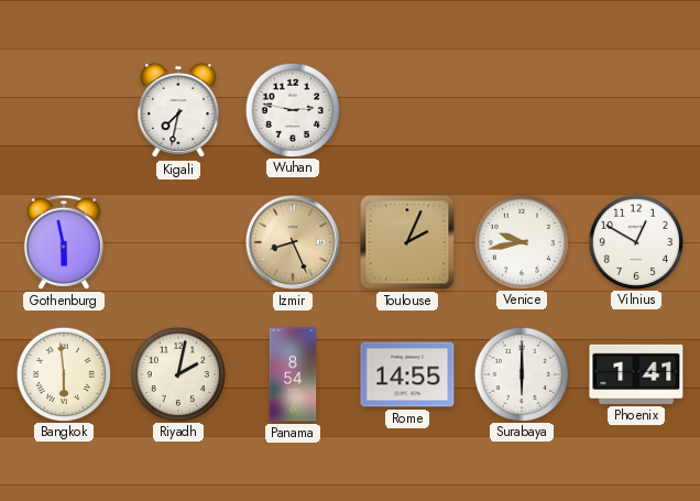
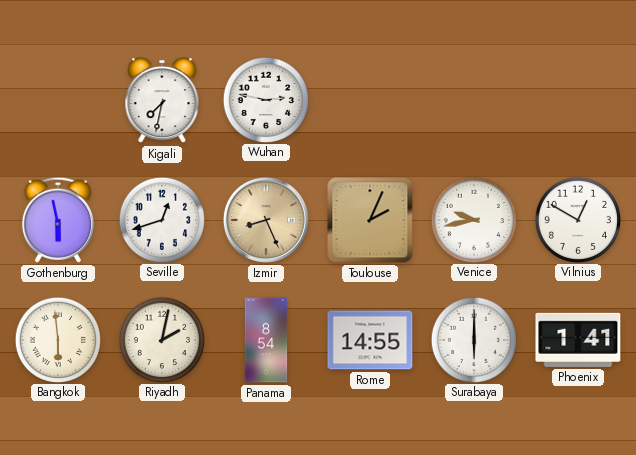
Seville: none -> 12:42 (161, 219)
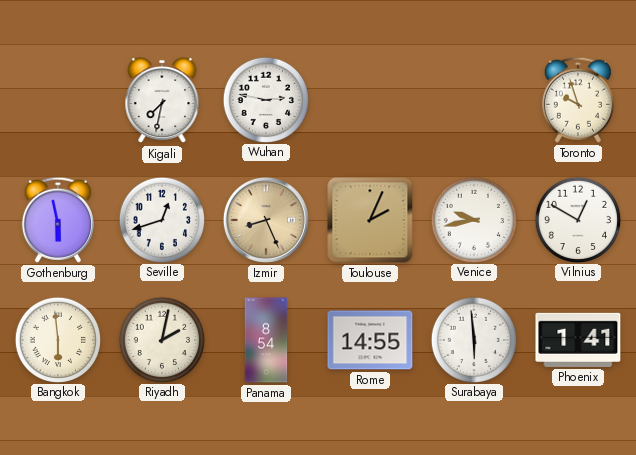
Toronto: none -> 9:57 (578, 100)
Surabaya: 6:00 -> 5:59 (473, 339)
